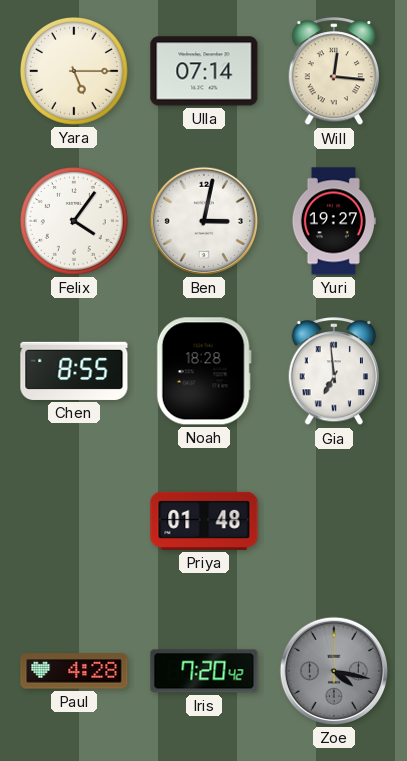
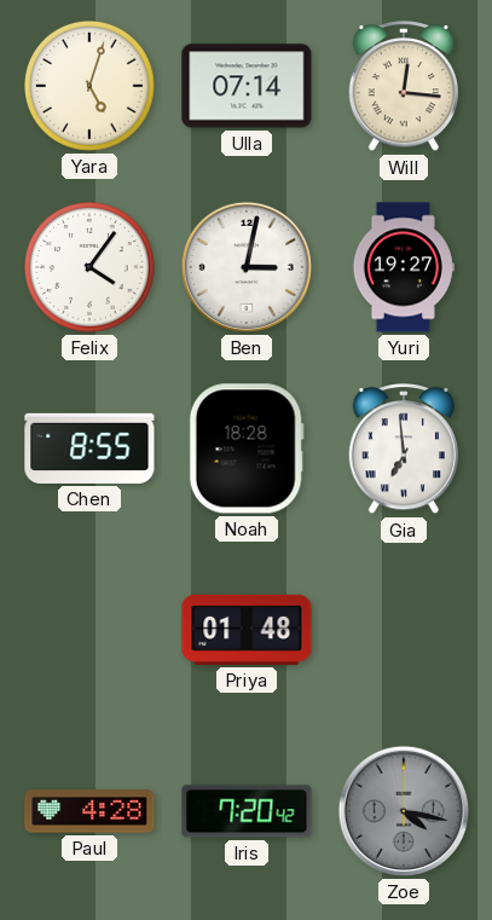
Yara: 5:15 -> 5:03 (91, 87)
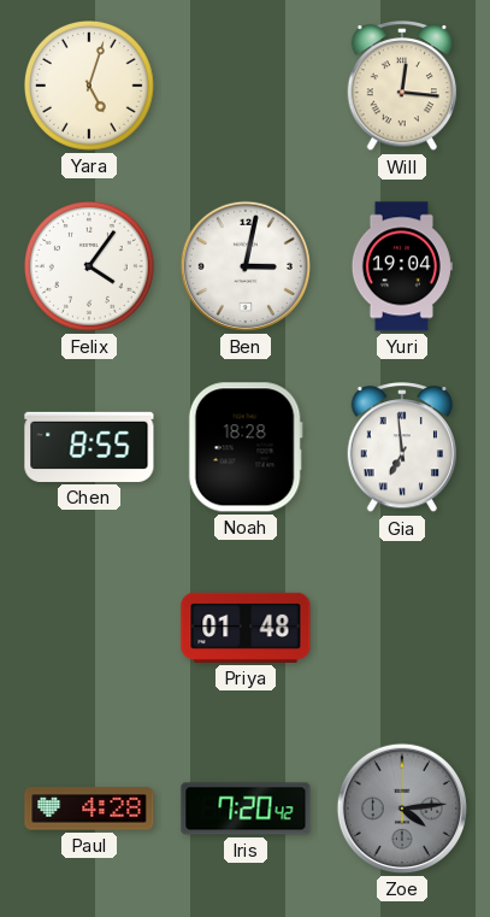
Ulla: 07:14 -> none (247, 86)
Yuri: 19:27 -> 19:04 (402, 266)
Zoe: 4:17 -> 4:14 (401, 809)
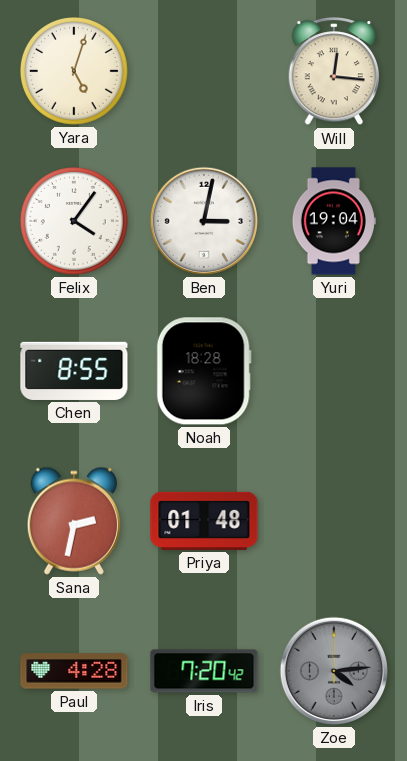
Gia: 6:59 -> none (402, 448)
Sana: none -> 2:32 (74, 521)
